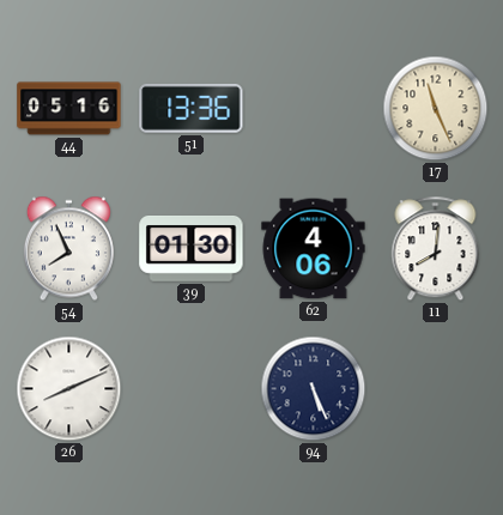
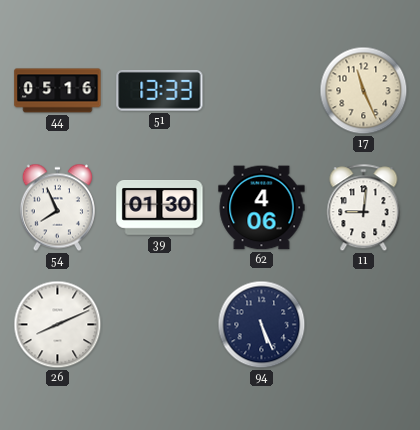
51: 13:36 -> 13:33 (160, 90)
11: 8:01 -> 9:01 (364, 208)
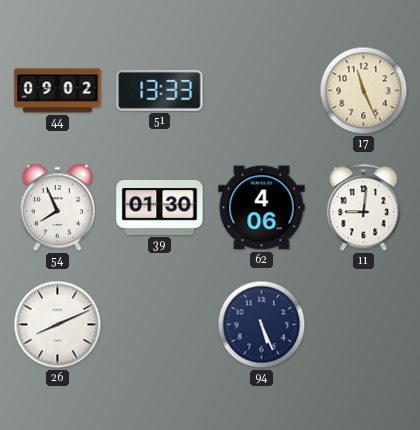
44: 05:16 -> 09:02 (58, 91)
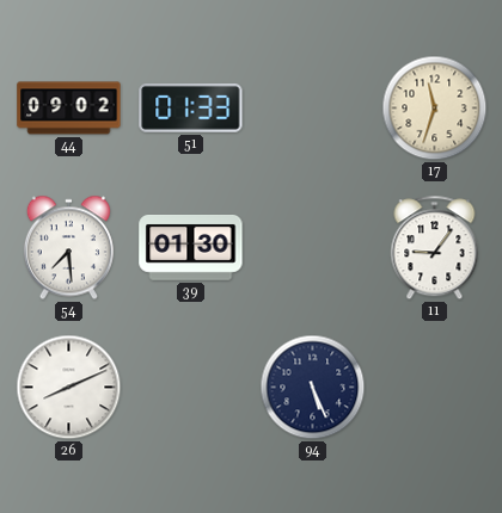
51: 13:33 -> 01:33 (191, 107)
17: 11:26 -> 11:33 (435, 109)
54: 7:56 -> 7:29 (68, 248)
62: 4:06 -> none (262, 208)
11: 9:01 -> 9:06 (435, 248)
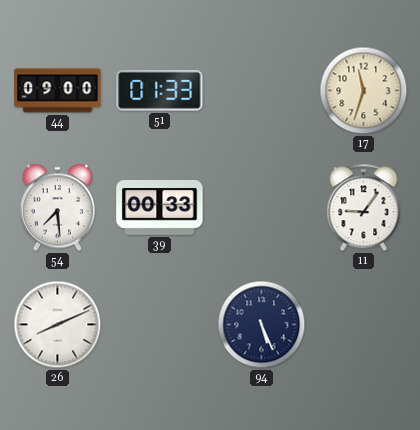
44: 09:02 -> 09:00 (58, 91)
39: 01:30 -> 00:33 (160, 208)
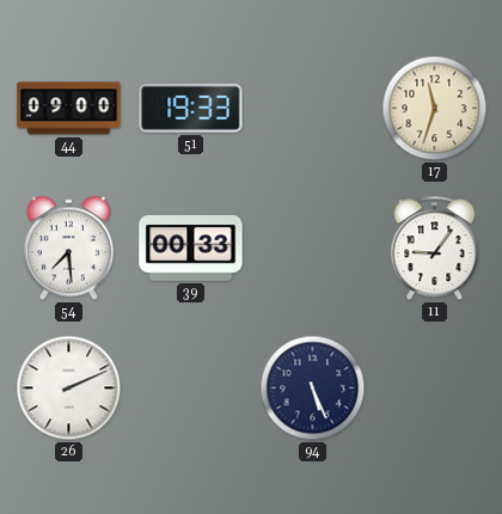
51: 01:33 -> 19:33 (191, 108)
26: 8:11 -> 2:11 (69, 388)
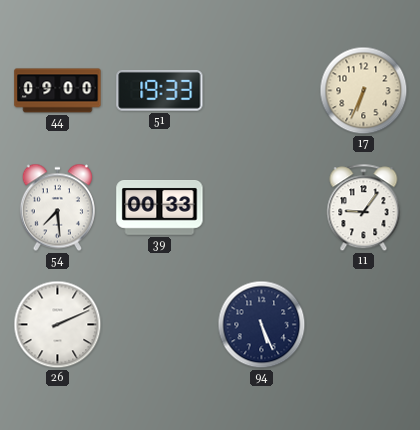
17: 11:33 -> 6:34 (364, 91)
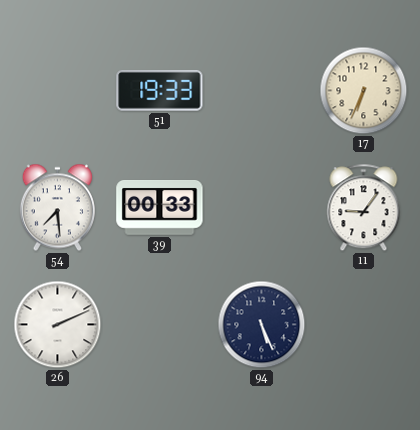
44: 09:00 -> none (58, 91)
